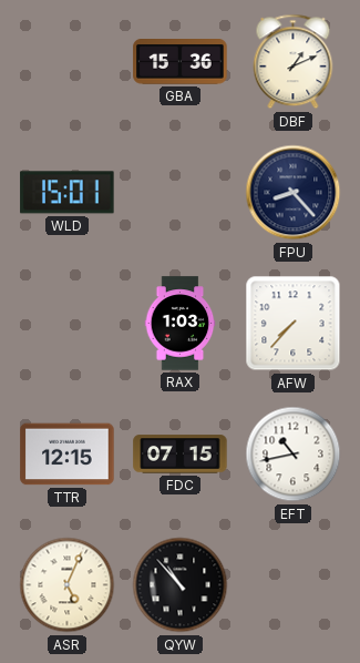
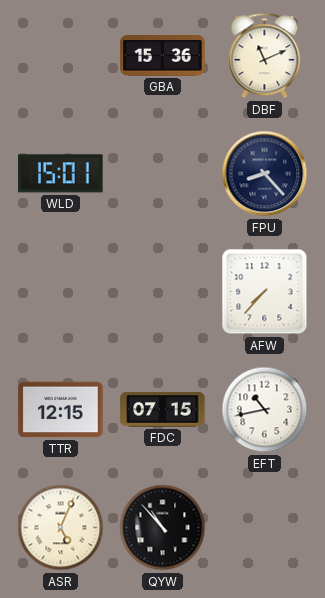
DBF: 1:11 -> 11:11 (265, 56)
RAX: 1:03 -> none (181, 324)
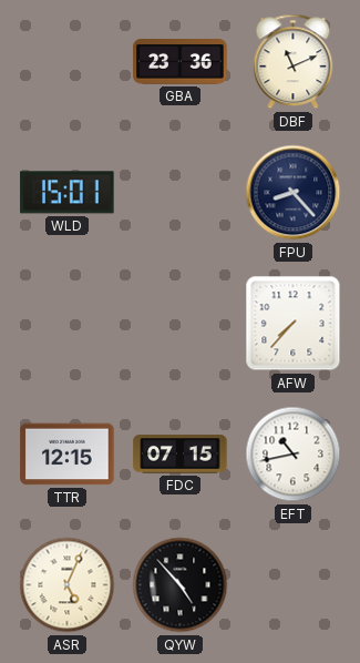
GBA: 15:36 -> 23:36 (181, 62)
QYW: 10:53 -> 4:53 (181, 585)
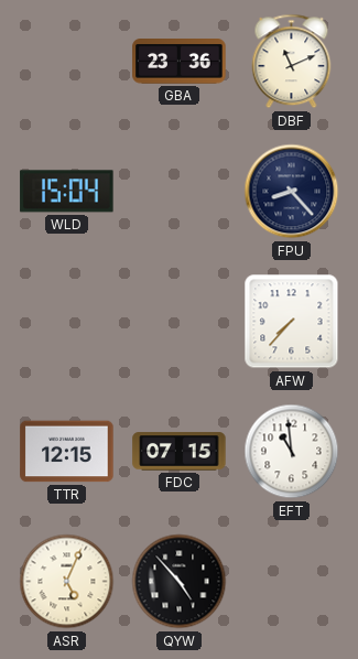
WLD: 15:01 -> 15:04 (67, 192)
EFT: 10:43 -> 10:59 (292, 452)
